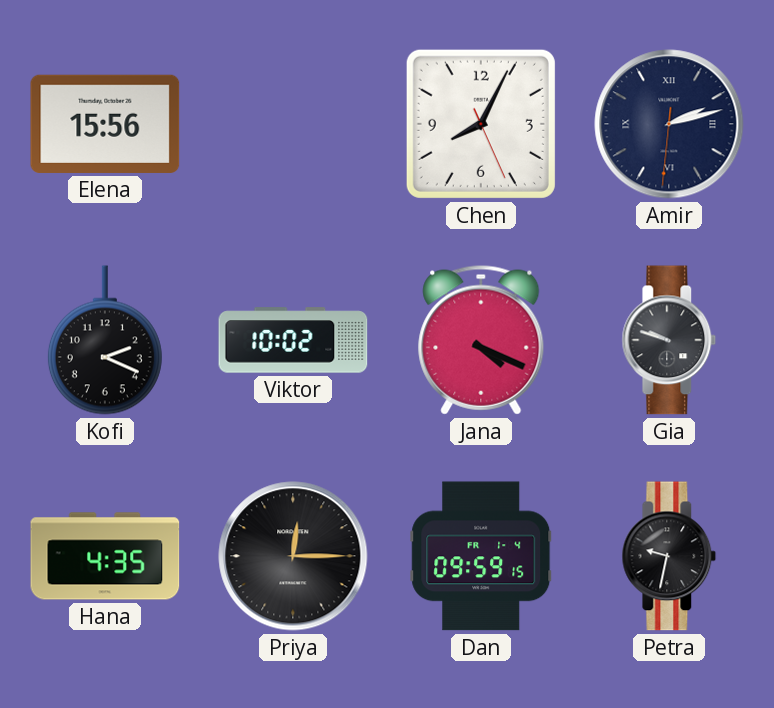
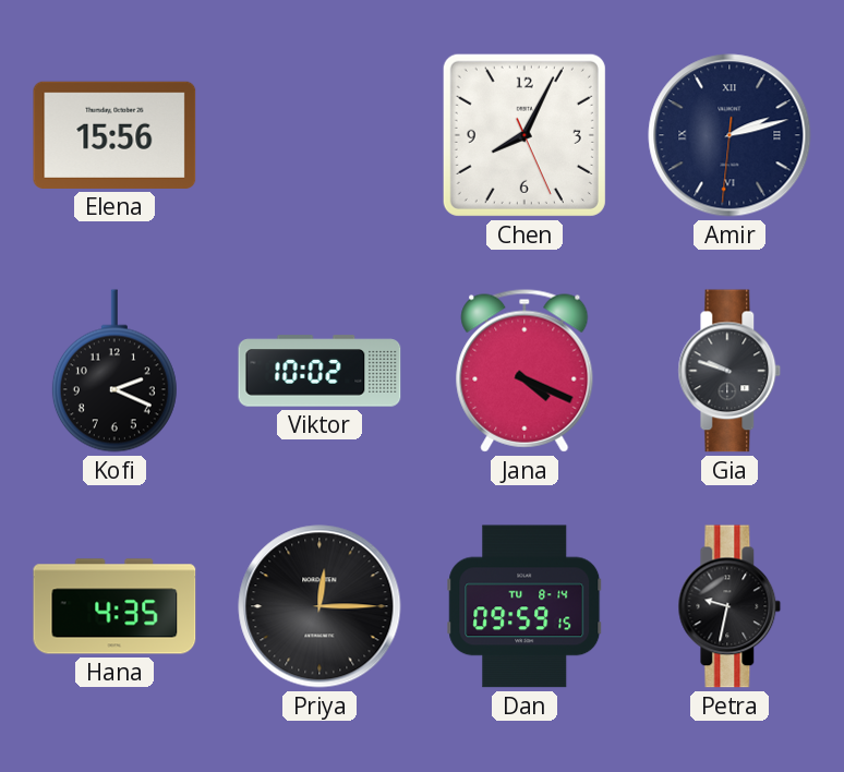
Dan date: FR 1-4 -> TU 8-14 (525, 606)
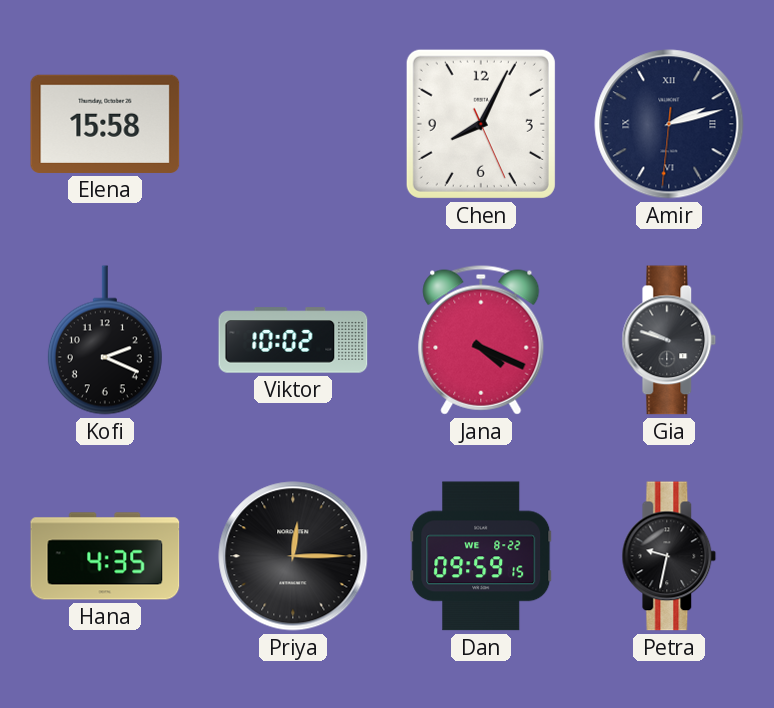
Elena: 15:56 -> 15:58 (105, 124)
Dan date: TU 8-14 -> WE 8-22 (481, 556)
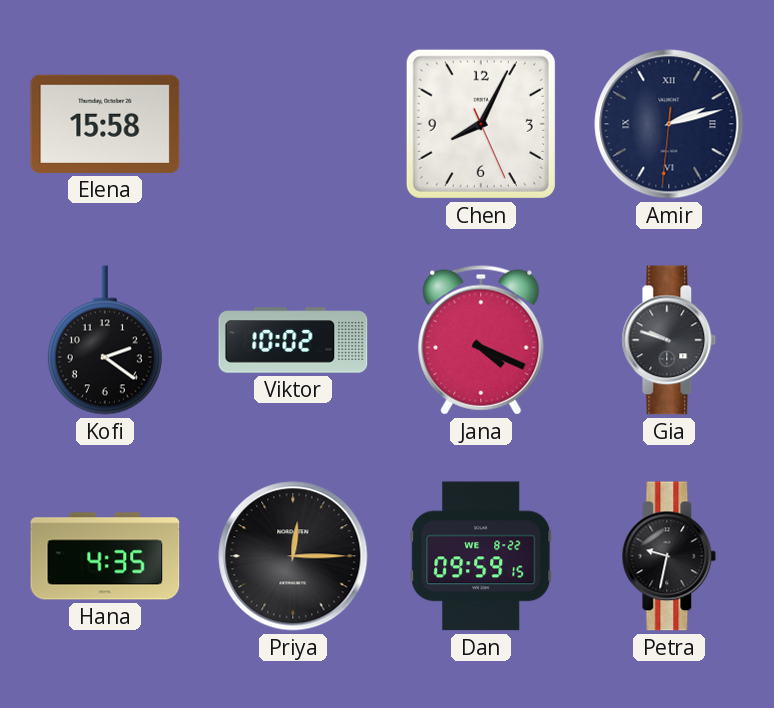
Kofi: 2:19 -> 2:21 (105, 340)
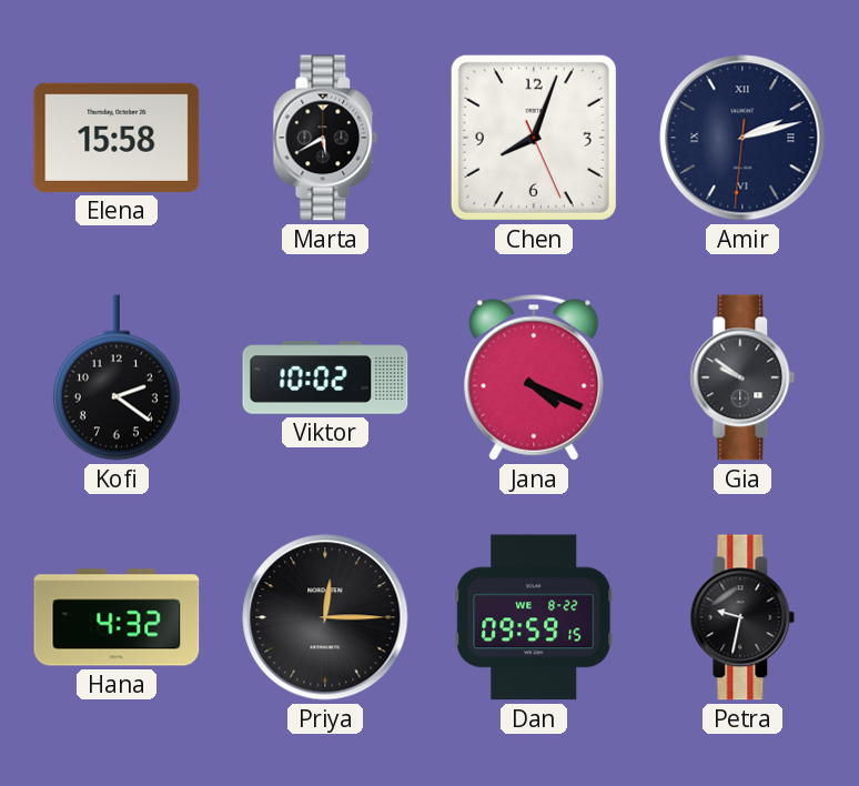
Marta: none -> 5:40 (325, 138)
Chen: 8:04 -> 8:03 (534, 138)
Gia: 9:48 -> 9:51 (742, 377)
Hana: 4:35 -> 4:32 (117, 617)
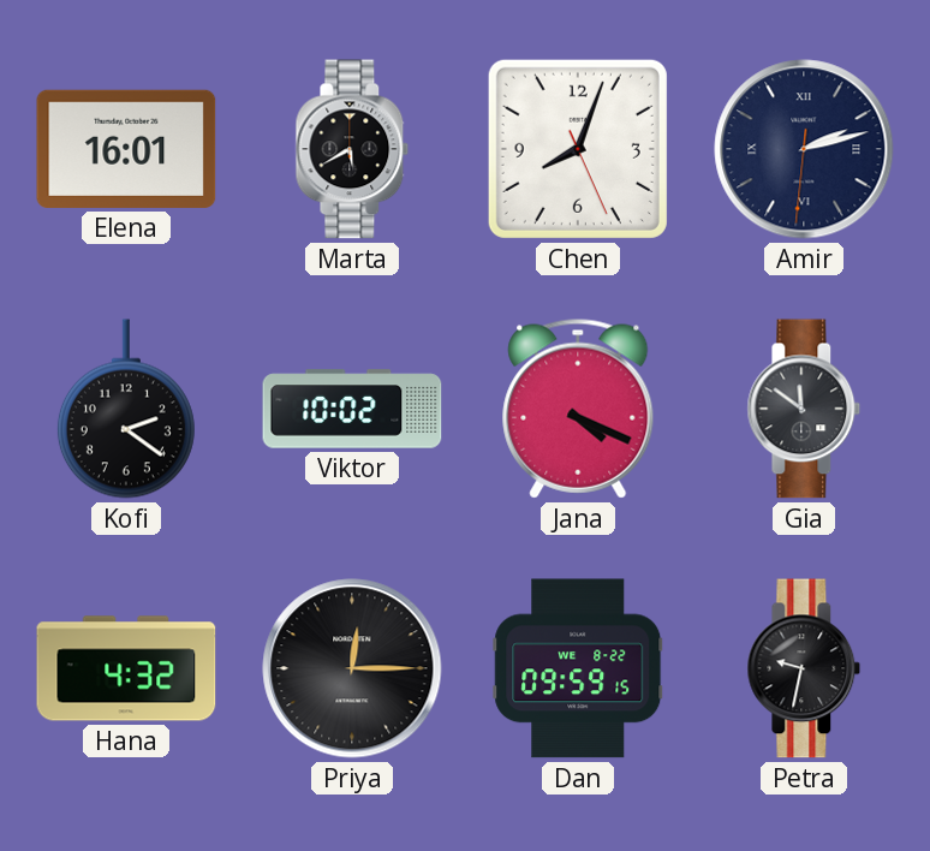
Elena: 15:58 -> 16:01 (126, 149)
Gia: 9:51 -> 11:51 (804, 409)
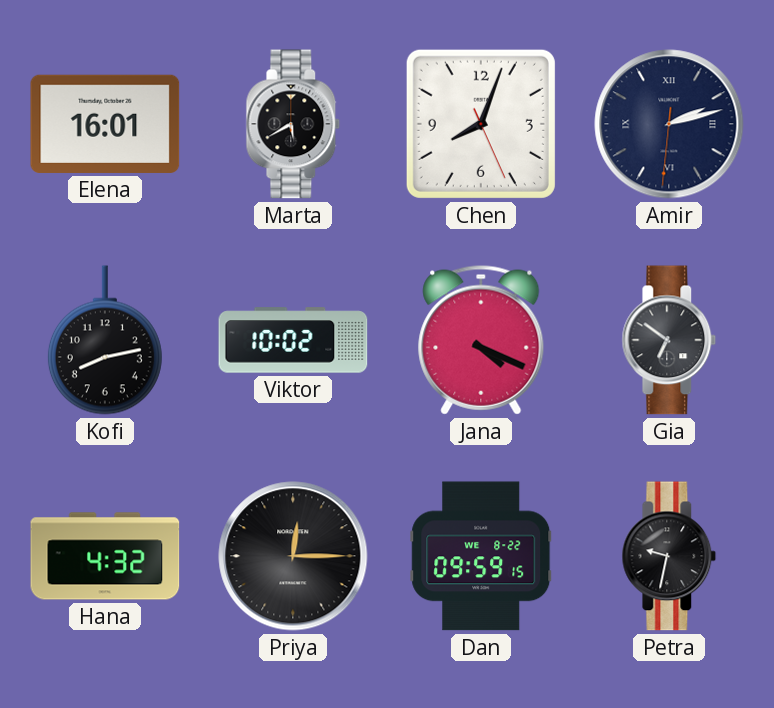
Kofi: 2:21 -> 8:13 (105, 340)
Gia: 11:51 -> 6:51 (669, 340)
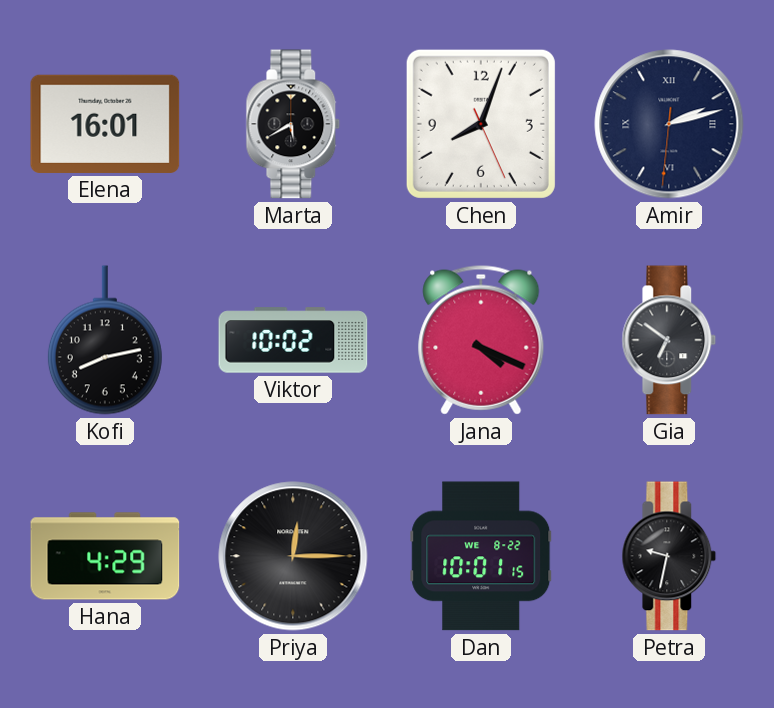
Hana: 4:32 -> 4:29 (105, 556)
Dan: 09:59 -> 10:01 (481, 556)
